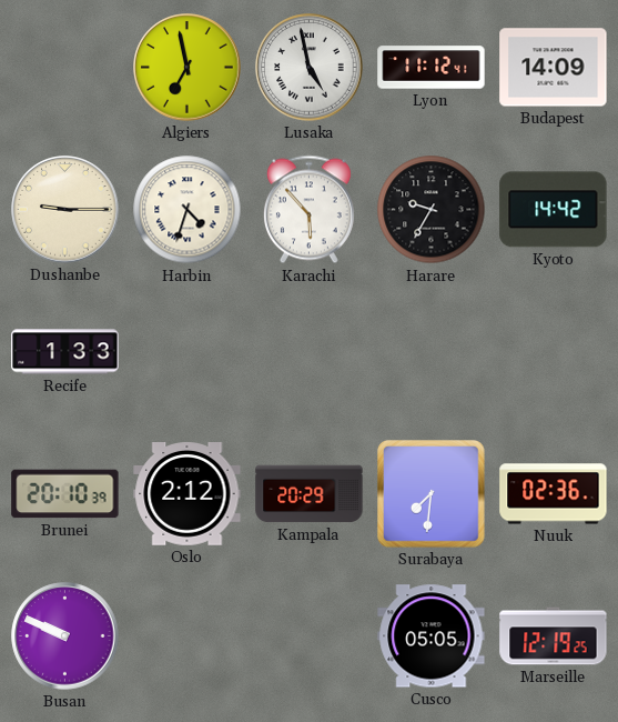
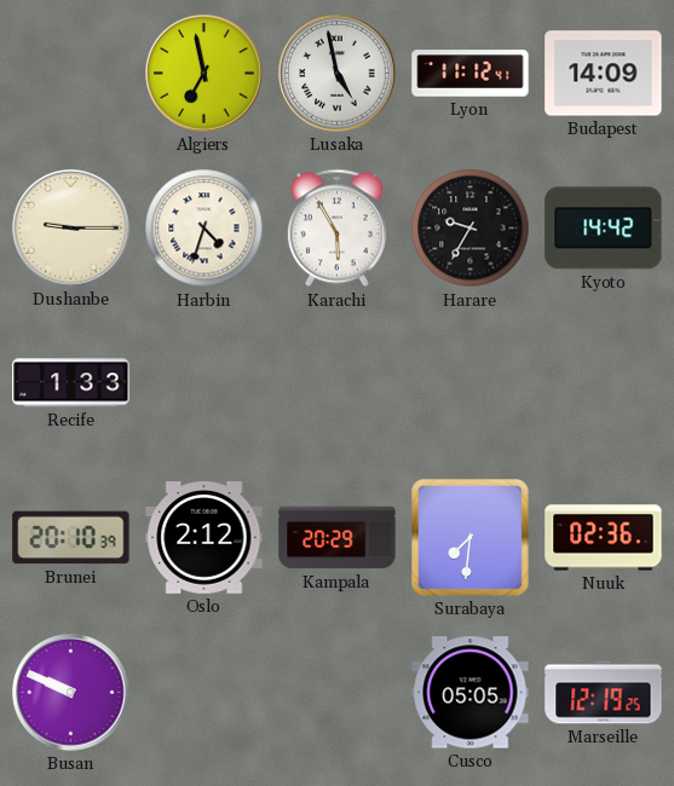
Karachi: 5:53 -> 5:55 (336, 229)
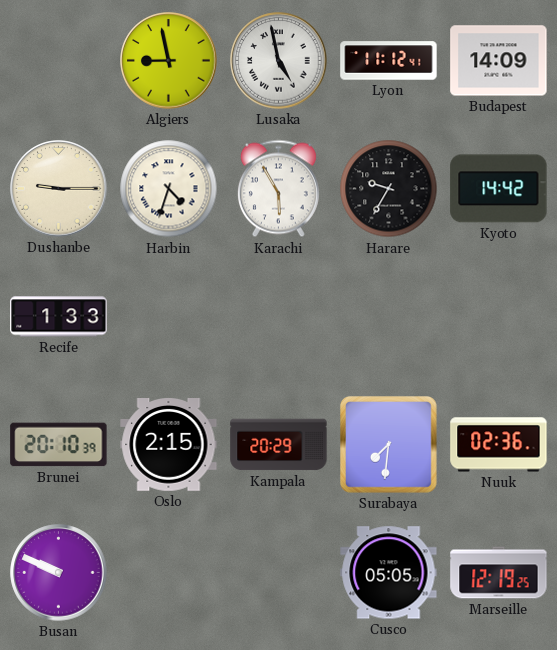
Algiers: 6:58 -> 8:58 (169, 61)
Oslo: 2:12 -> 2:15 (169, 445)
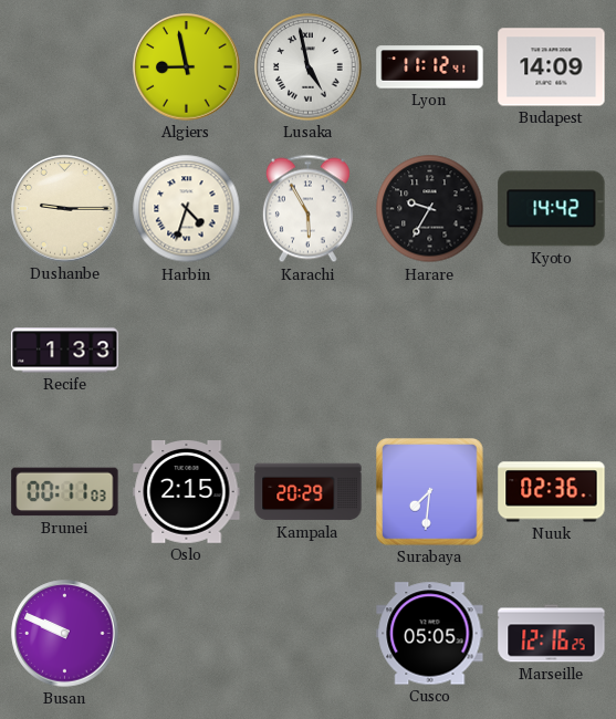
Brunei: 20:10 -> 00:11 (65, 492)
Marseille: 12:19 -> 12:16 (552, 634)
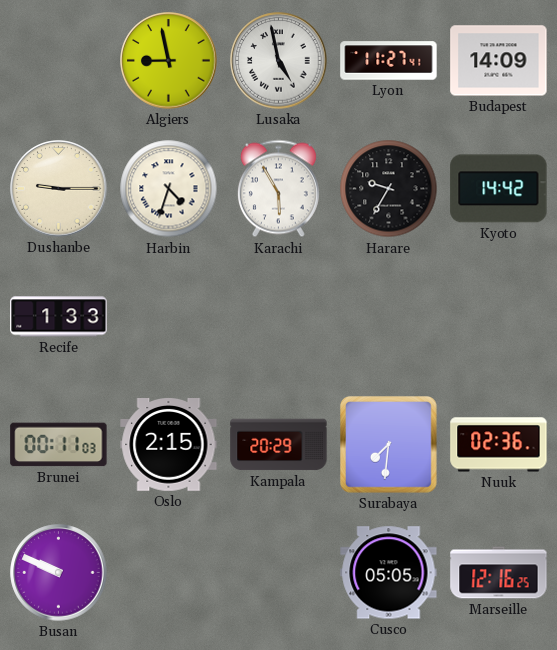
Lyon: 11:12 -> 11:27 (389, 61)
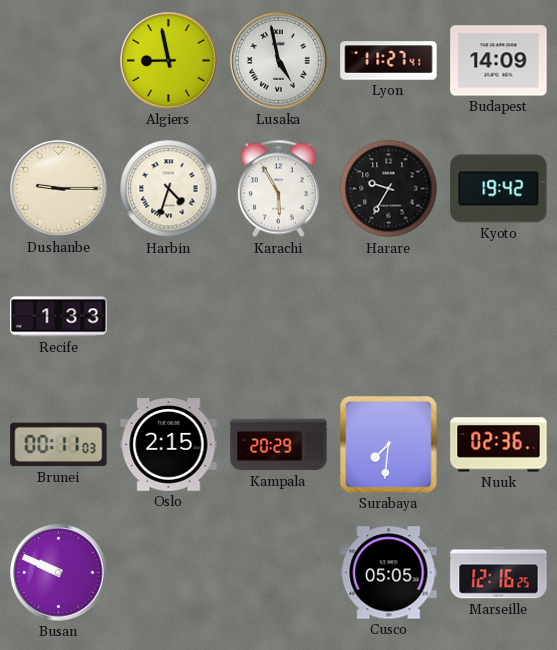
Kyoto: 14:42 -> 19:42 (499, 189)
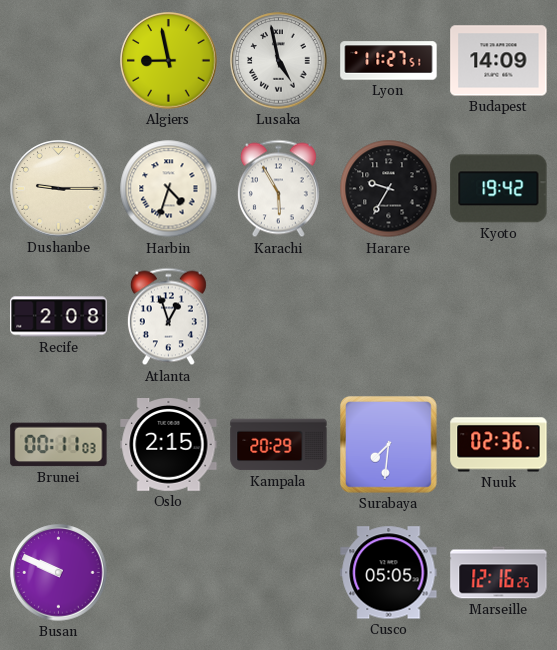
Lyon: 11:27:41 -> 11:27:51 (389, 61)
Recife: 1:33 -> 2:08 (59, 317)
Atlanta: none -> 12:57 (168, 317)
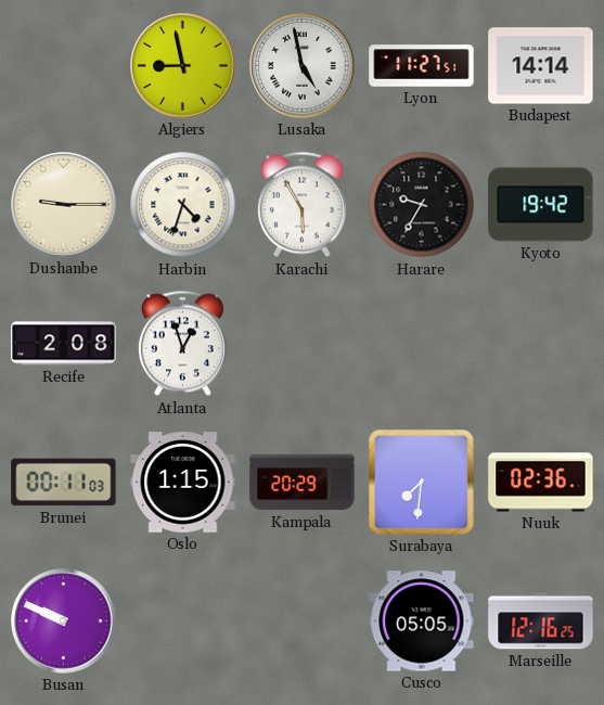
Budapest: 14:09 -> 14:14 (541, 66)
Oslo: 2:15 -> 1:15 (183, 483)
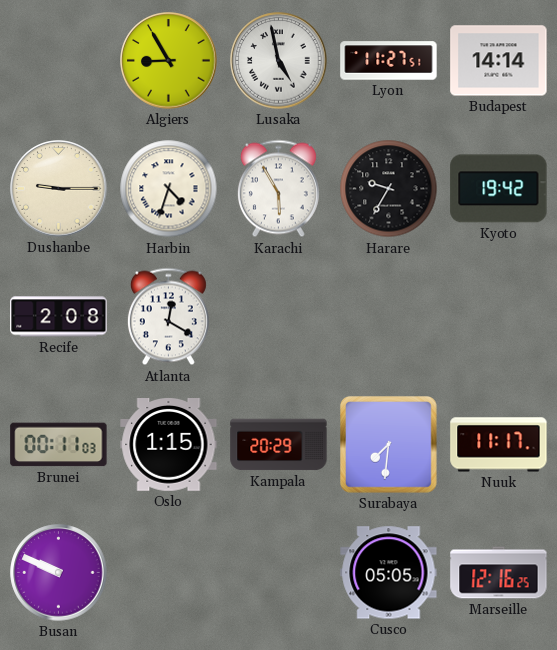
Algiers: 8:58 -> 8:55 (169, 61)
Atlanta: 12:57 -> 12:20 (168, 317)
Nuuk: 02:36 -> 11:17 (499, 445)
